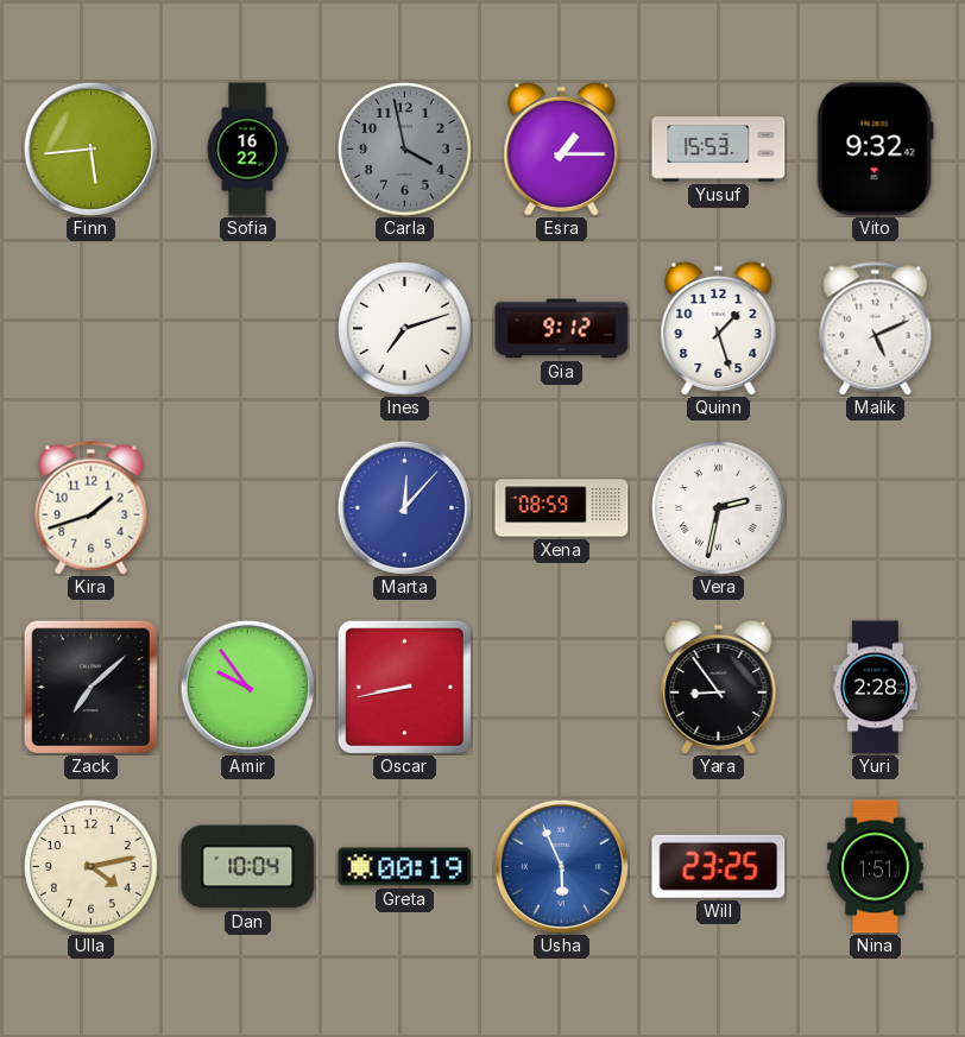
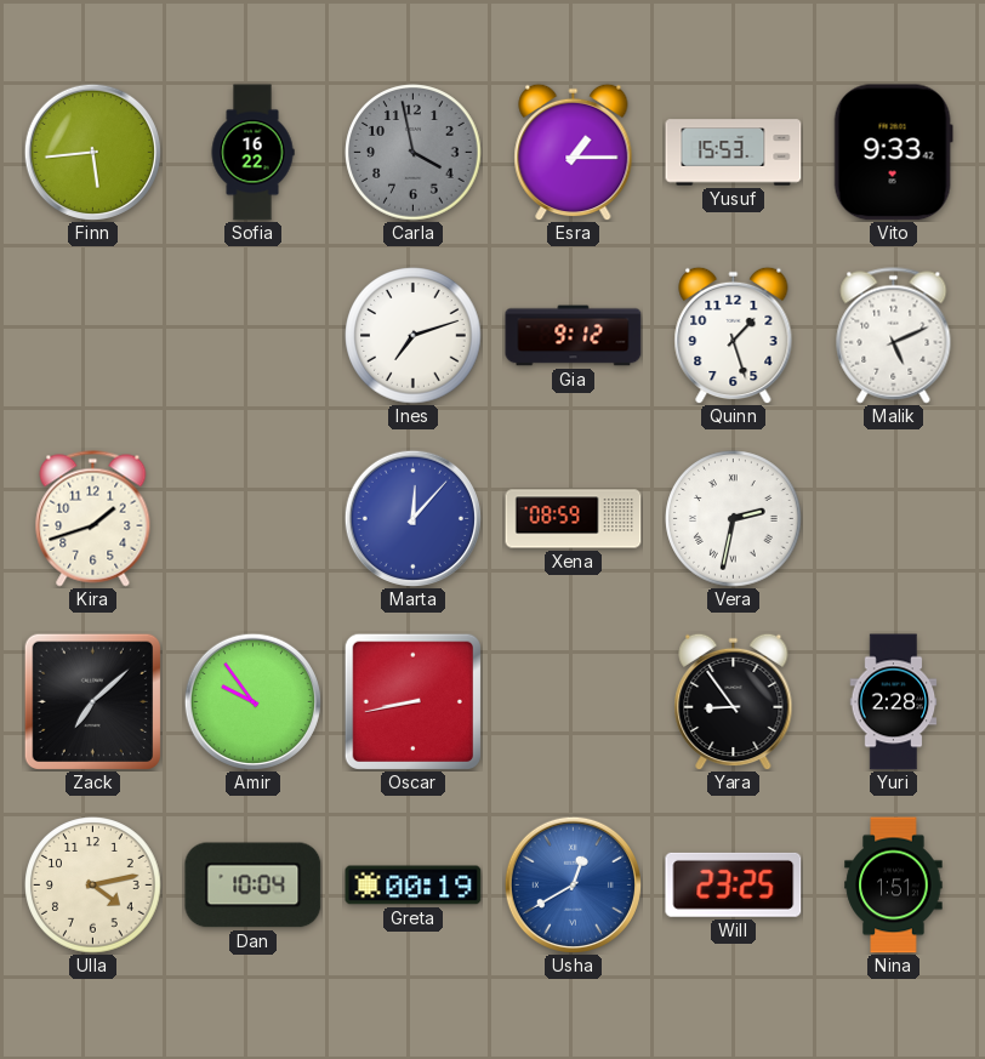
Vito: 9:32 -> 9:33 (893, 153)
Usha: 5:56 -> 12:40 (573, 884)
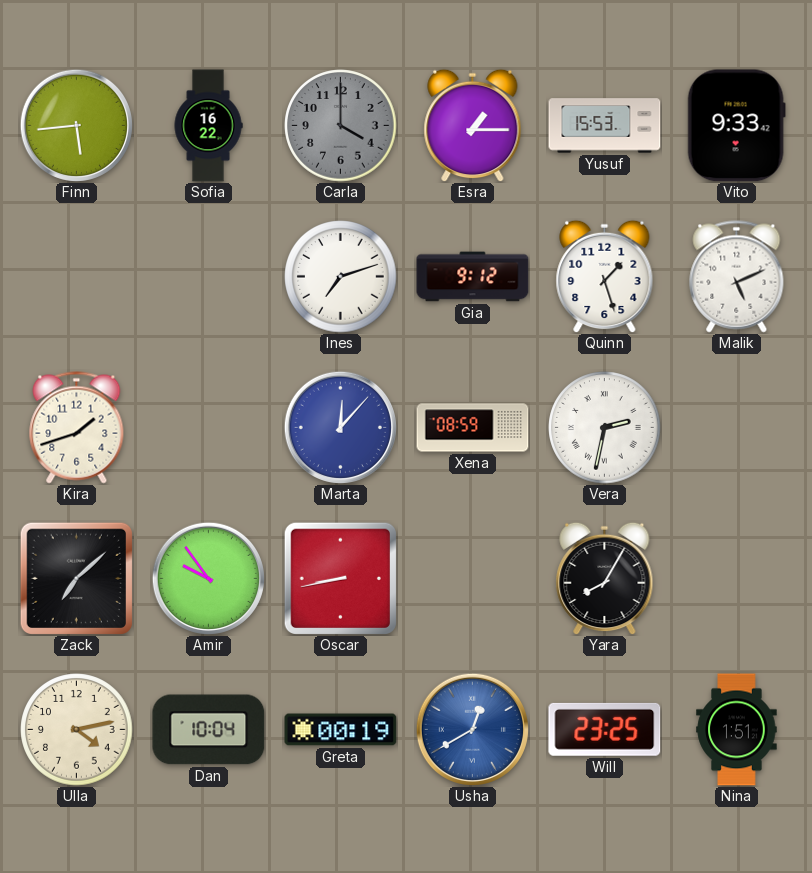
Carla: 3:58 -> 4:00 (341, 126)
Yara: 8:54 -> 8:05 (605, 578)
Yuri: 2:28 -> none (894, 702)
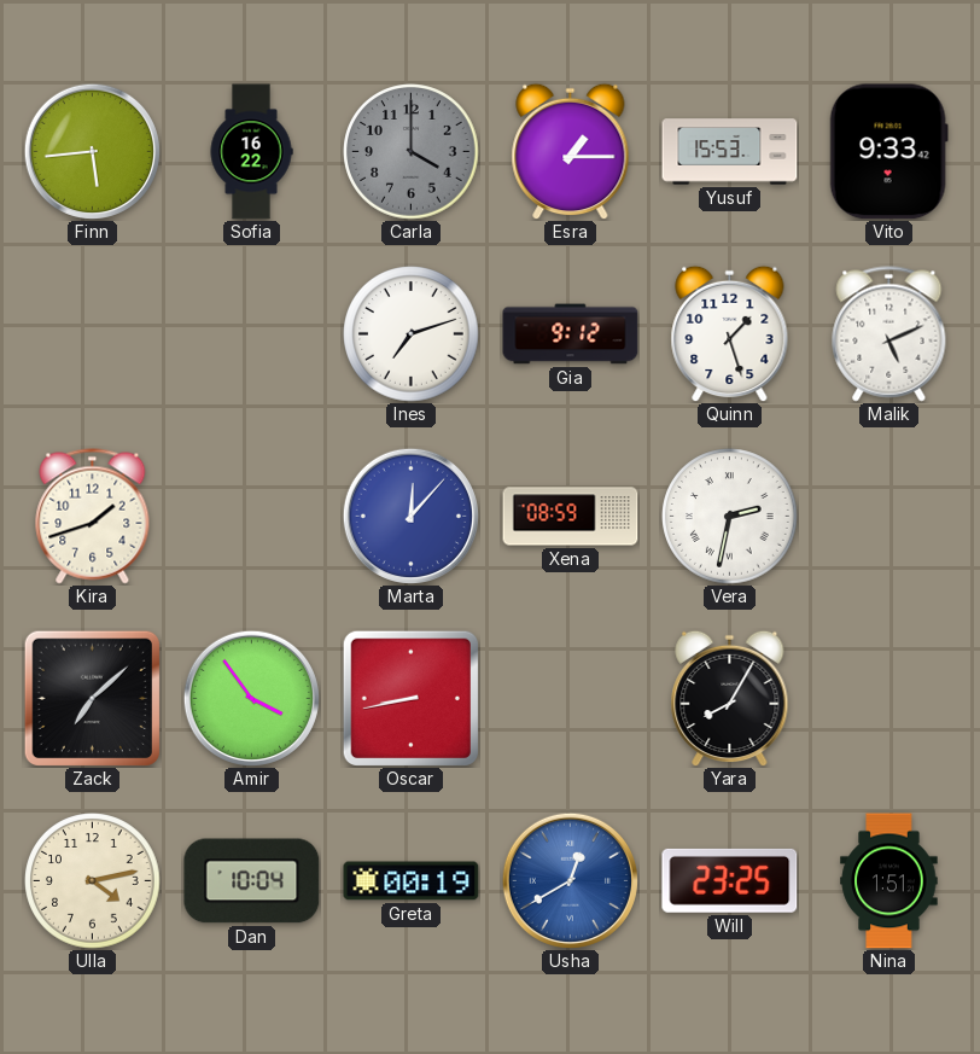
Amir: 9:54 -> 3:54 (251, 698)
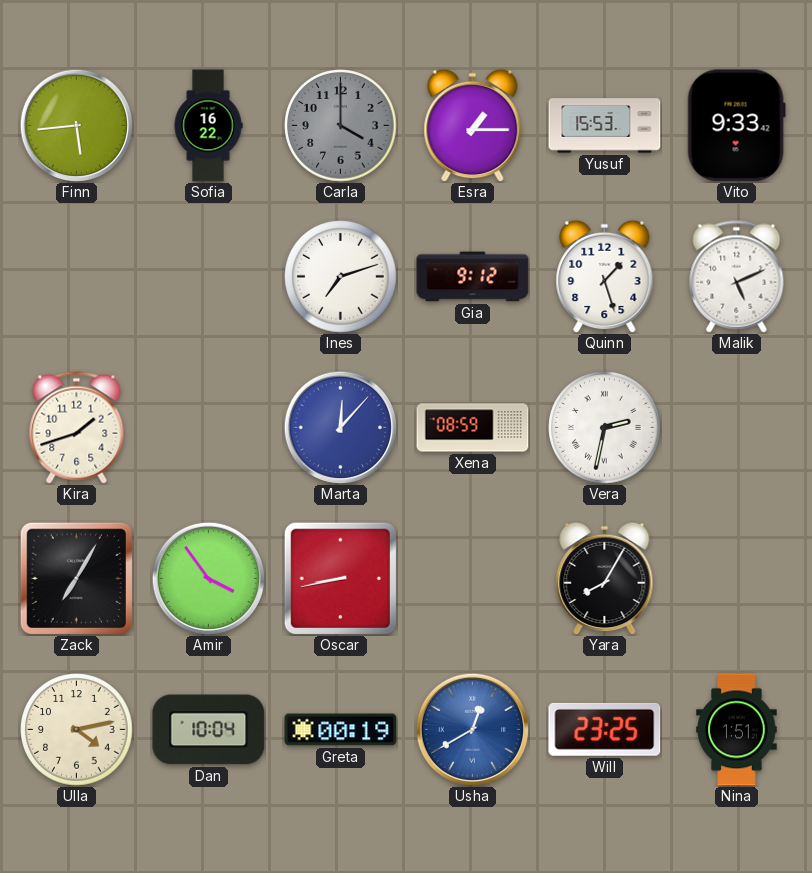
Zack: 7:08 -> 7:05 (76, 578)
